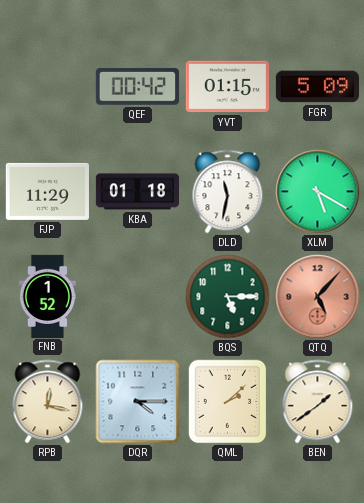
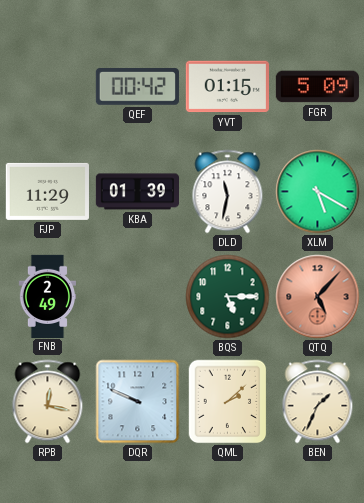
KBA: 01:18 -> 01:39 (137, 192)
FNB: 1:52 -> 2:49 (47, 296)
DQR: 4:15 -> 9:49 (138, 402)
BEN: 1:39 -> 1:34 (318, 402)
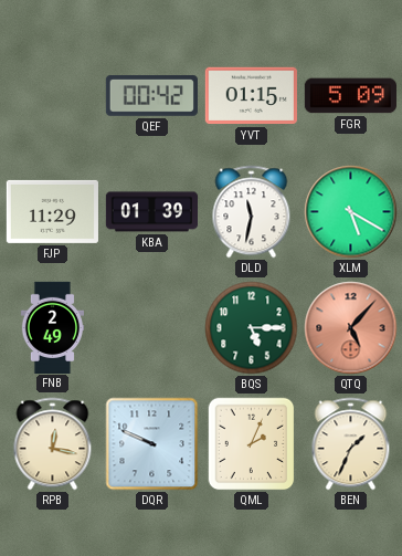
QML: 2:08 -> 2:04 (252, 444)
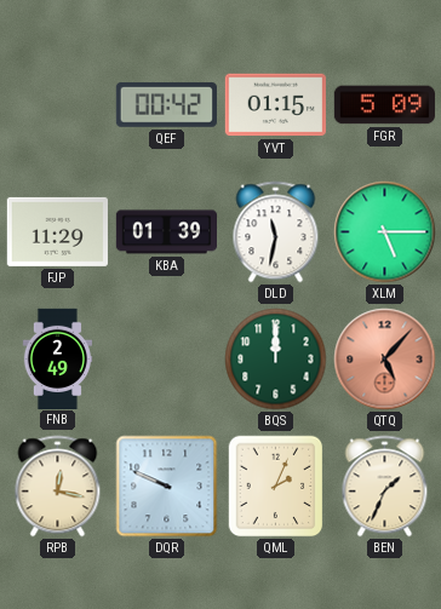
XLM: 5:20 -> 5:15 (385, 232)
BQS: 5:15 -> 12:00 (276, 360)
